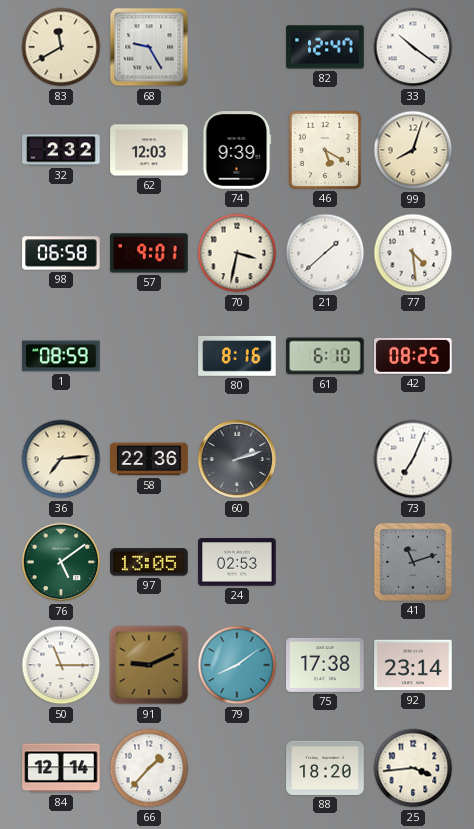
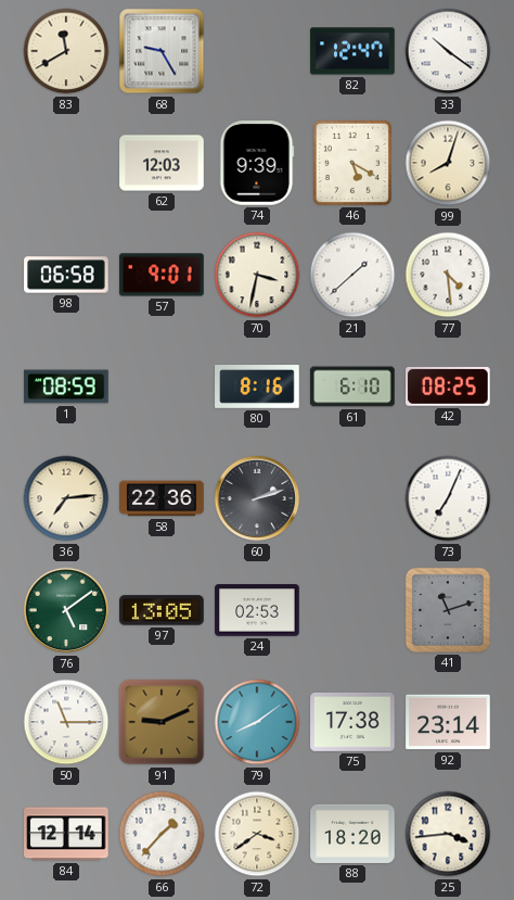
32: 2:32 -> none (61, 150)
72: none -> 3:39 (257, 834)
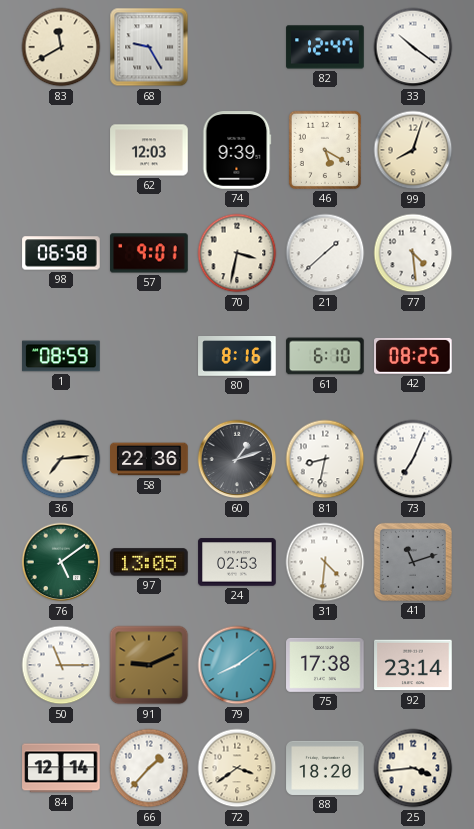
60: 2:12 -> 1:12 (237, 459)
81: none -> 8:32 (325, 459)
31: none -> 4:31 (325, 562)
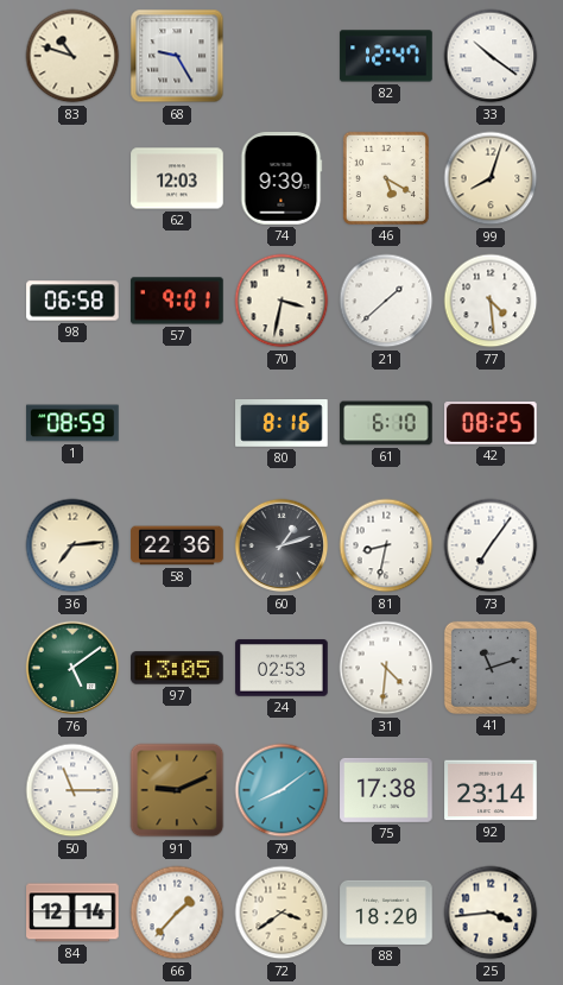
83: 11:40 -> 10:48 (72, 56)
73: 7:04 -> 7:06 (491, 545)
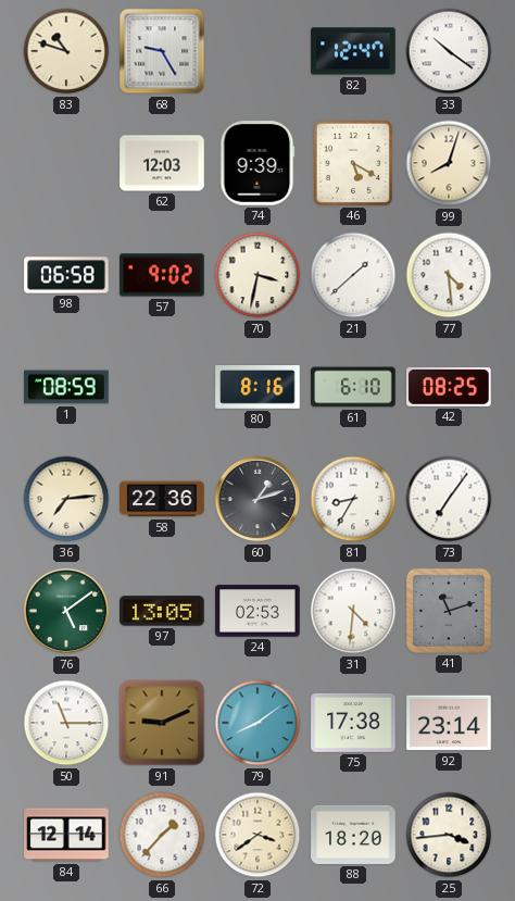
57: 9:01 -> 9:02 (162, 275)
81: 8:32 -> 8:35 (353, 499)
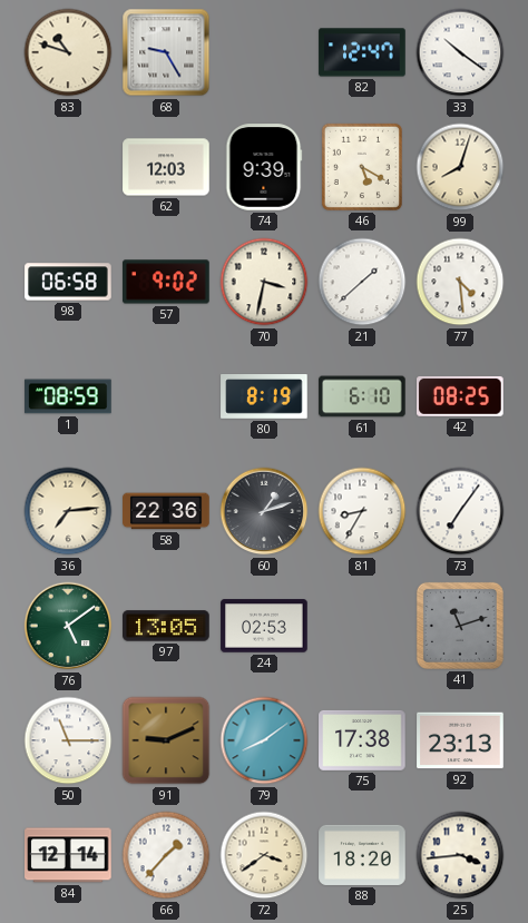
80: 8:16 -> 8:19 (264, 397)
31: 4:31 -> none (353, 611)
92: 23:14 -> 23:13 (460, 740)
